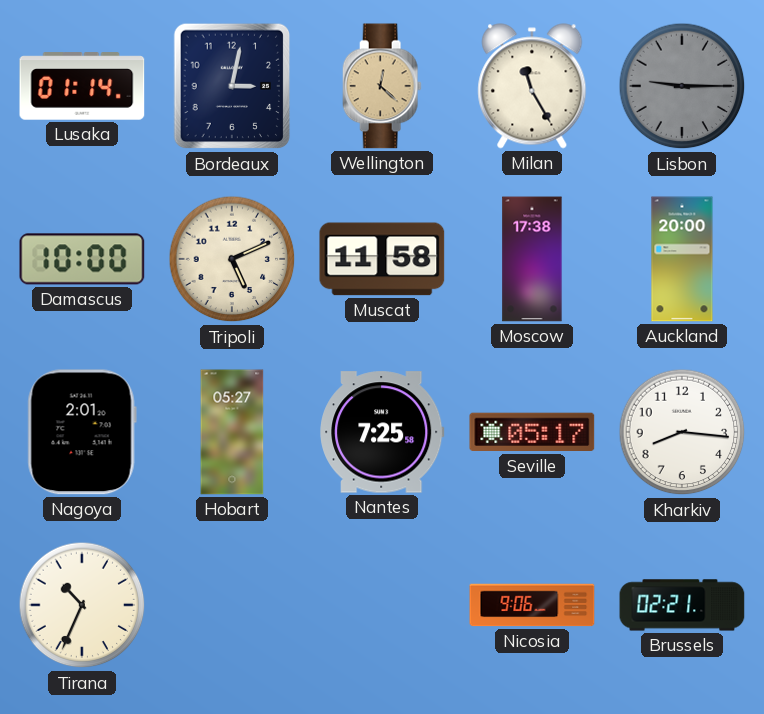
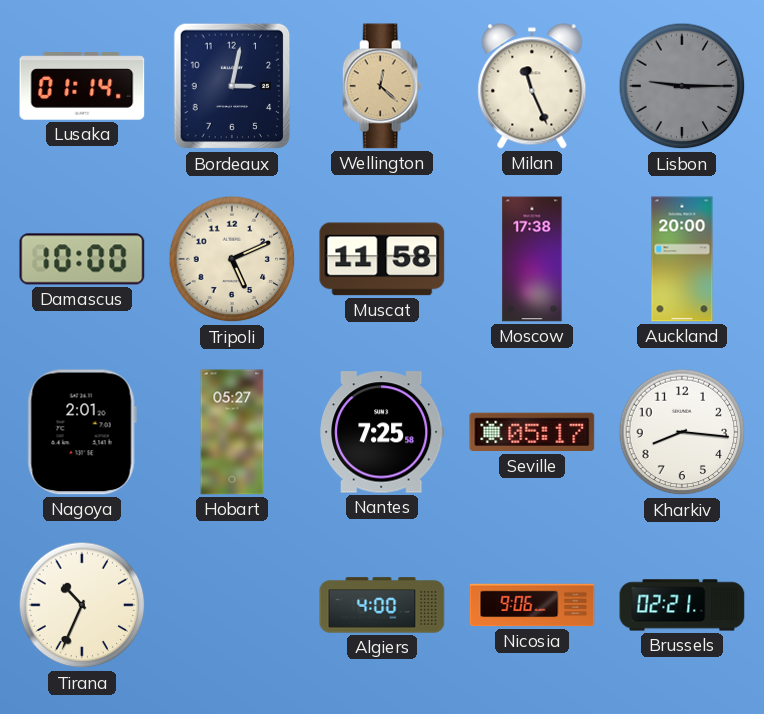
Milan: 11:25 -> 11:26 (532, 86)
Algiers: none -> 4:00 (382, 605)
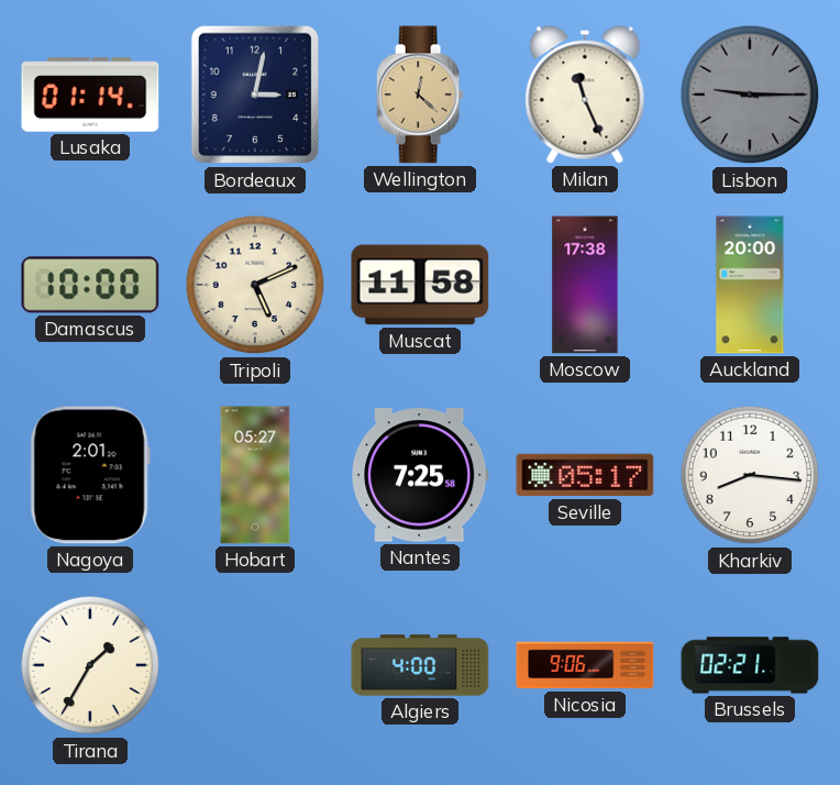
Tirana: 10:34 -> 1:35 (90, 665)
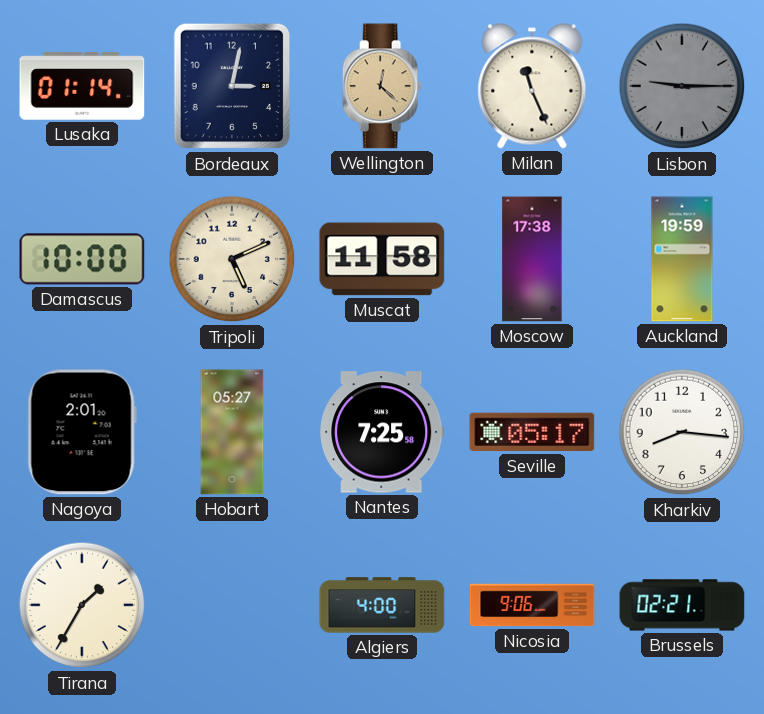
Auckland: 20:00 -> 19:59 (682, 259)
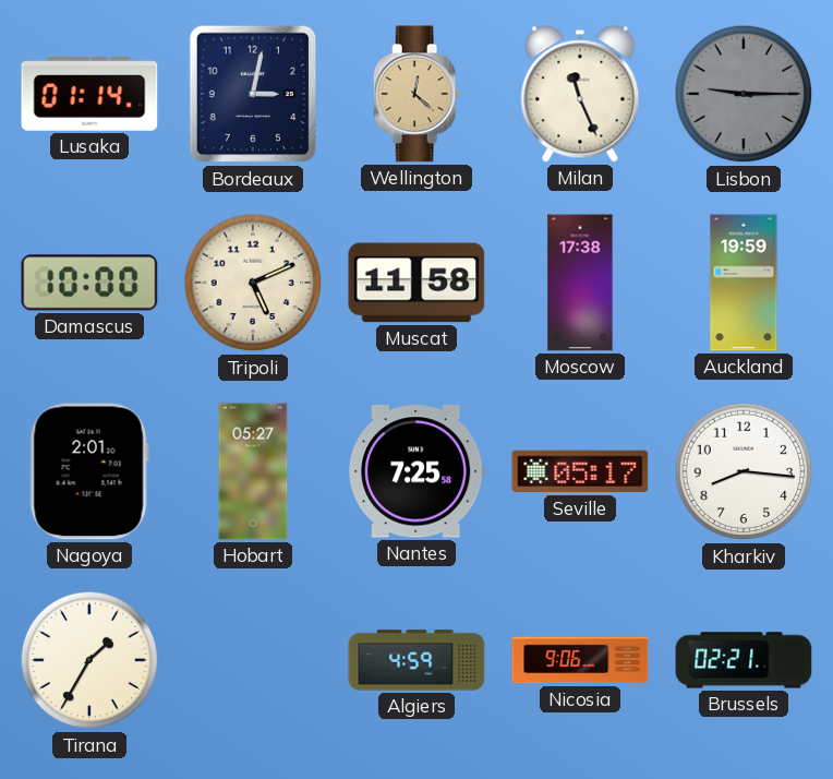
Algiers: 4:00 -> 4:59 (417, 660)
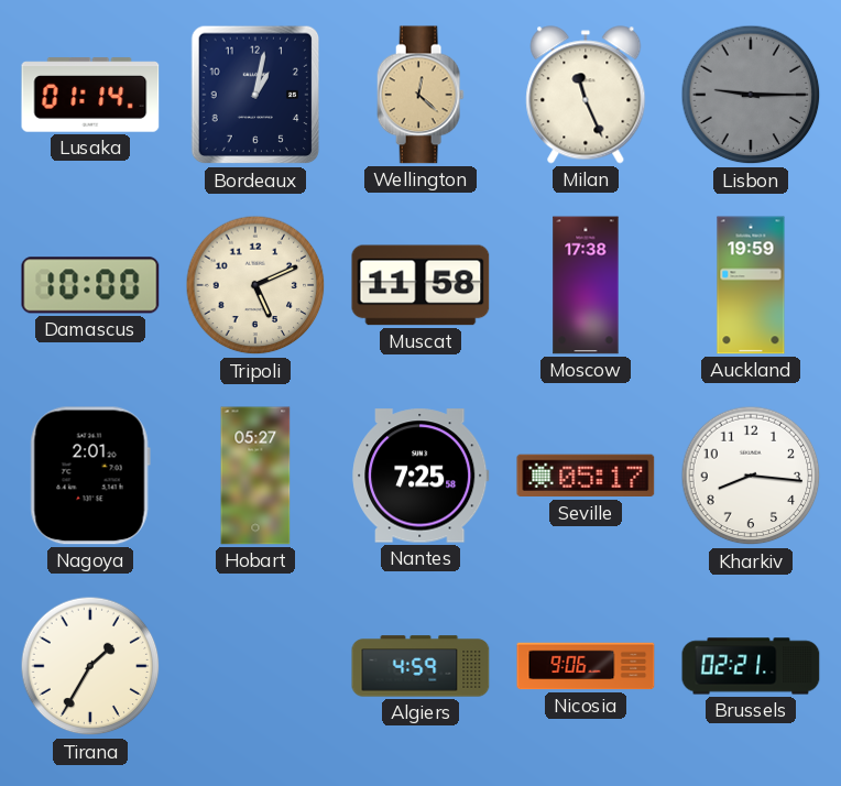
Bordeaux: 3:02 -> 1:02 (255, 95)
